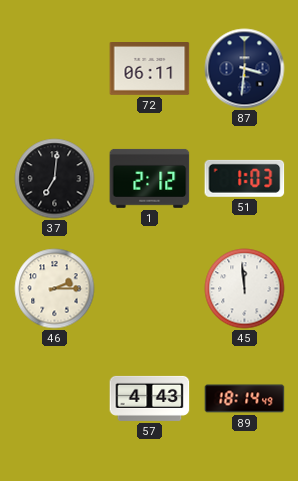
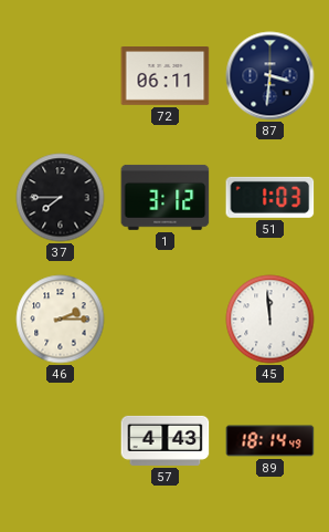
37: 7:01 -> 7:45 (61, 198)
1: 2:12 -> 3:12 (166, 197)
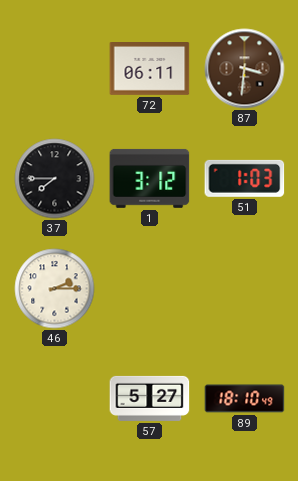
87 dial: navy -> brown (245, 69)
45: 11:59 -> none (270, 320)
57: 4:43 -> 5:27 (150, 398)
89: 18:14 -> 18:10 (245, 399)
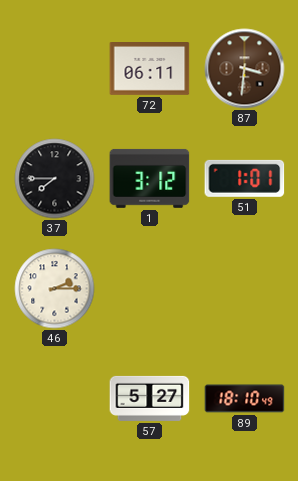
51: 1:03 -> 1:01 (245, 178)
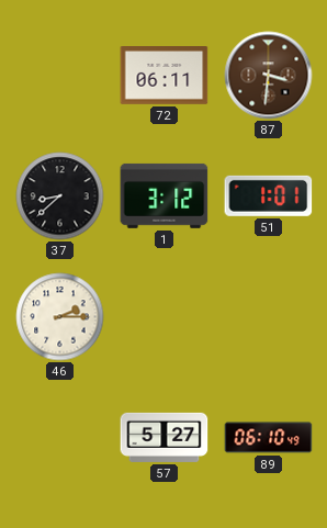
37: 7:45 -> 8:38 (60, 196)
89: 18:10 -> 06:10 (269, 438)
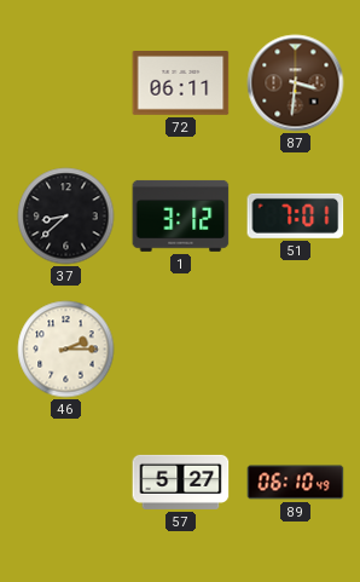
51: 1:01 -> 7:01 (296, 215)
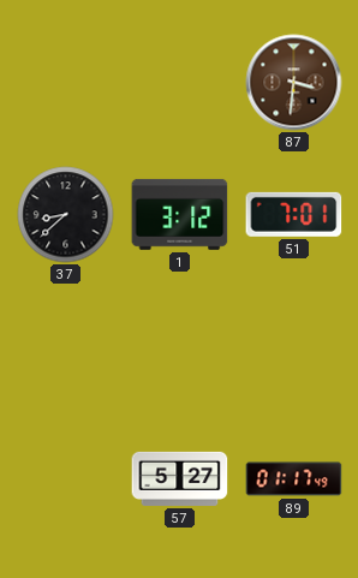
72: 06:11 -> none (181, 83)
46: 2:15 -> none (66, 350)
89: 06:10 -> 01:17 (294, 479)
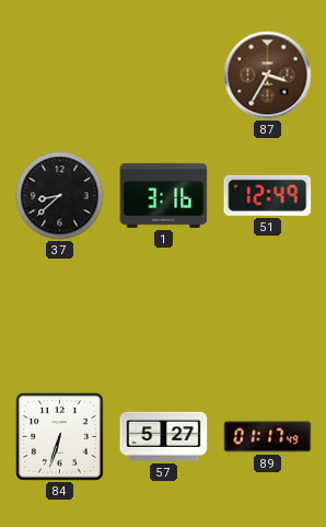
87: 3:31 -> 3:35 (268, 76)
1: 3:12 -> 3:16 (164, 195)
51: 7:01 -> 12:49 (268, 195)
84: none -> 6:33 (60, 437)
